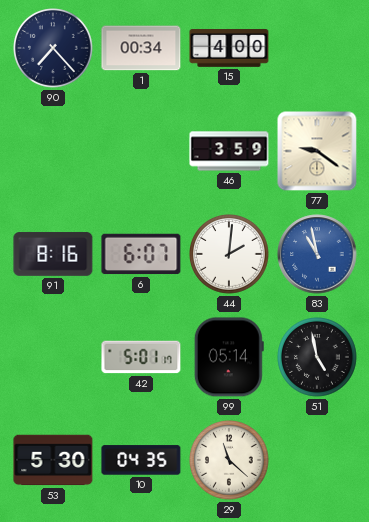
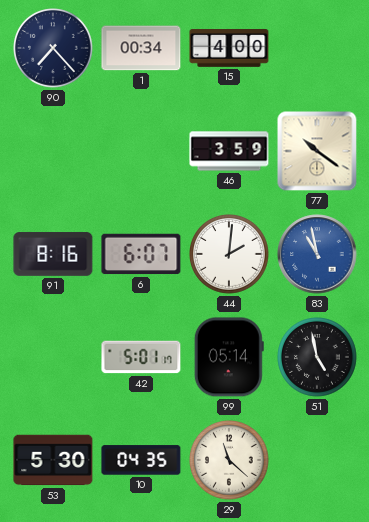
77: 9:21 -> 10:21 (317, 151)
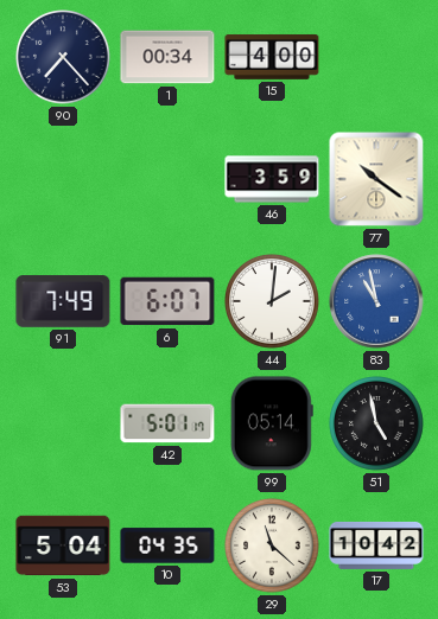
91: 8:16 -> 7:49 (63, 301)
53: 5:30 -> 5:04 (63, 545)
17: none -> 10:42 (376, 545)
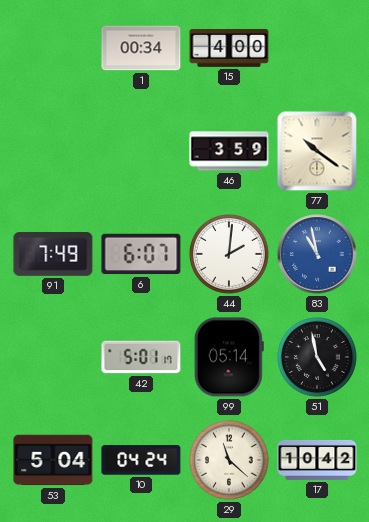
90: 7:23 -> none (64, 58)
10: 04:35 -> 04:24 (141, 460)
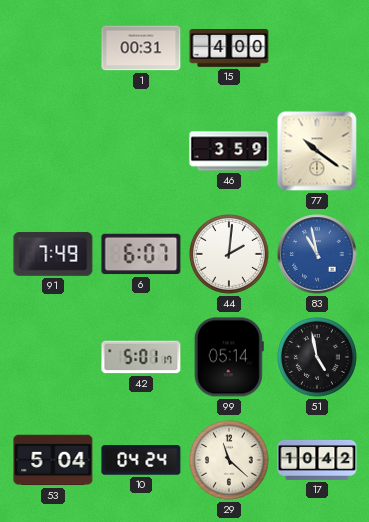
1: 00:34 -> 00:31 (141, 48)
